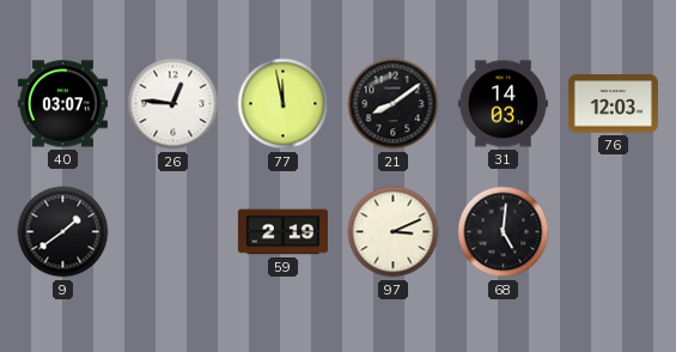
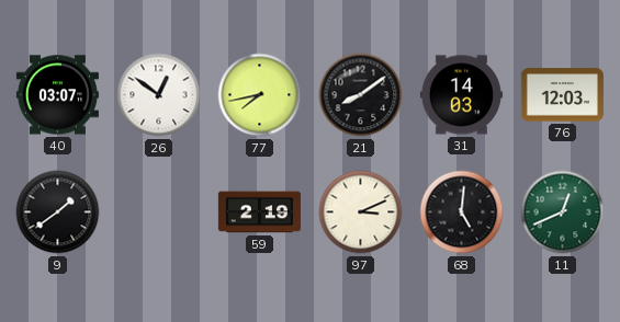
26: 12:46 -> 12:51 (159, 95)
77: 11:58 -> 7:43 (260, 95)
11: none -> 12:41 (563, 212)
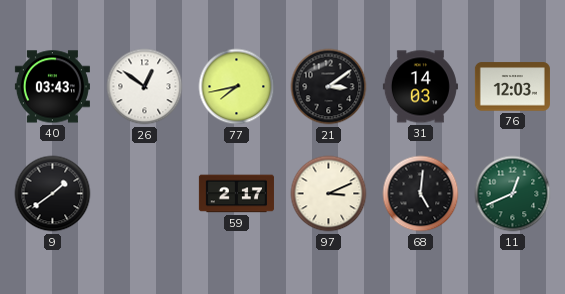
40: 03:07 -> 03:43 (52, 87)
21: 8:09 -> 3:09 (329, 87)
59: 2:19 -> 2:17 (236, 194)
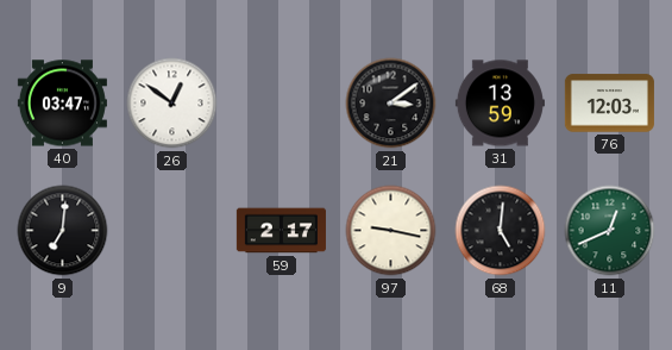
40: 03:43 -> 03:47 (62, 104)
77: 7:43 -> none (237, 87)
31: 14:03 -> 13:59 (500, 104)
9: 1:39 -> 7:01 (63, 231)
97: 3:11 -> 9:17 (391, 231)
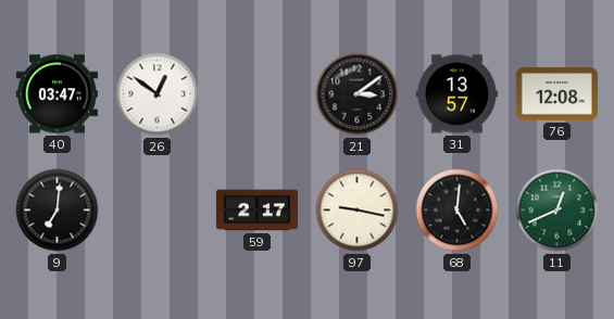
31: 13:59 -> 13:57 (456, 94)
76: 12:03 -> 12:08 (556, 94)
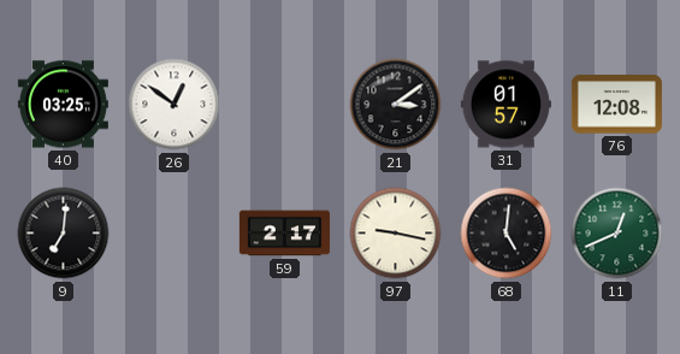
40: 03:47 -> 03:25 (63, 105)
31: 13:57 -> 01:57 (505, 105)
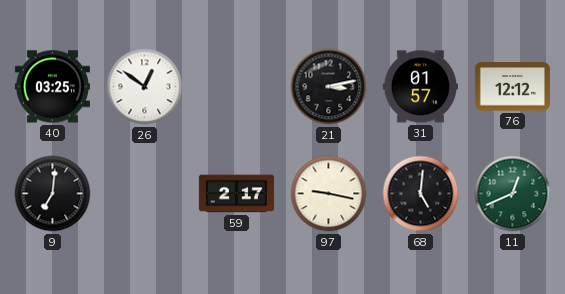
21: 3:09 -> 3:13 (329, 87)
76: 12:08 -> 12:12 (512, 87)
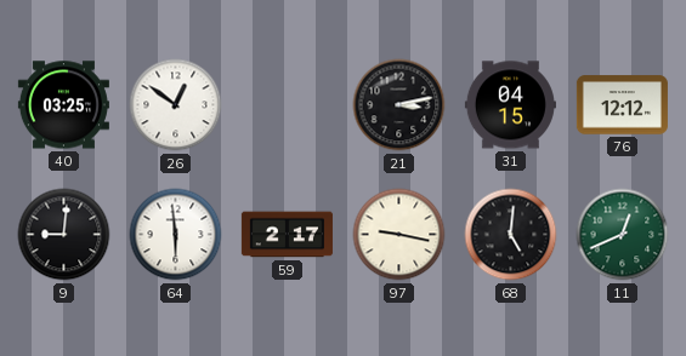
31: 01:57 -> 04:15 (510, 105)
9: 7:01 -> 9:01 (64, 235)
64: none -> 5:59 (176, 235)
